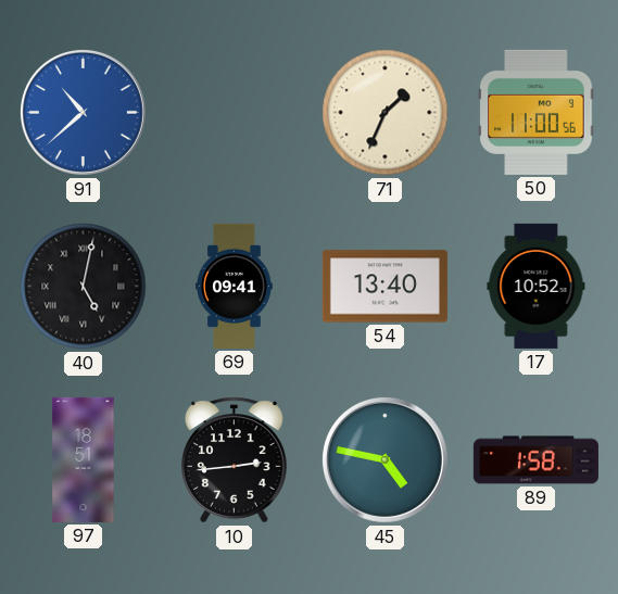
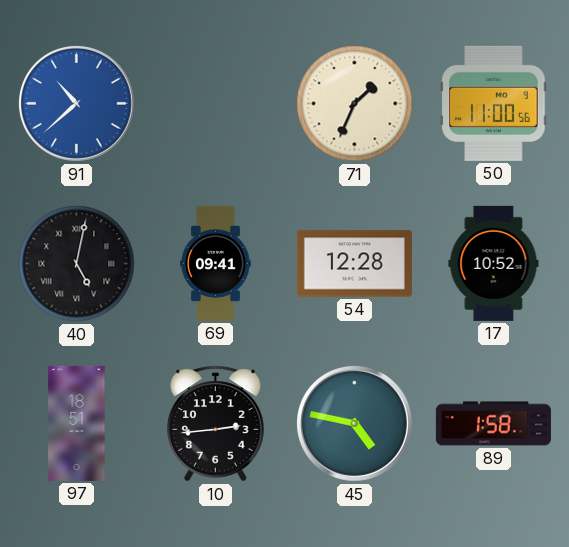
54: 13:40 -> 12:28 (354, 264)
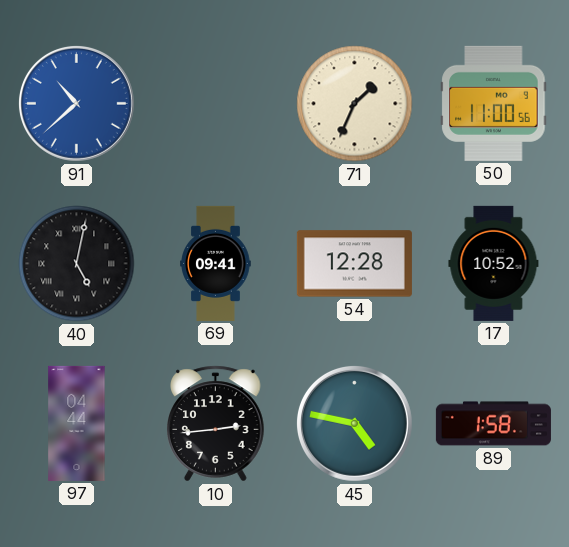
97: 18:51 -> 04:44 (77, 423)
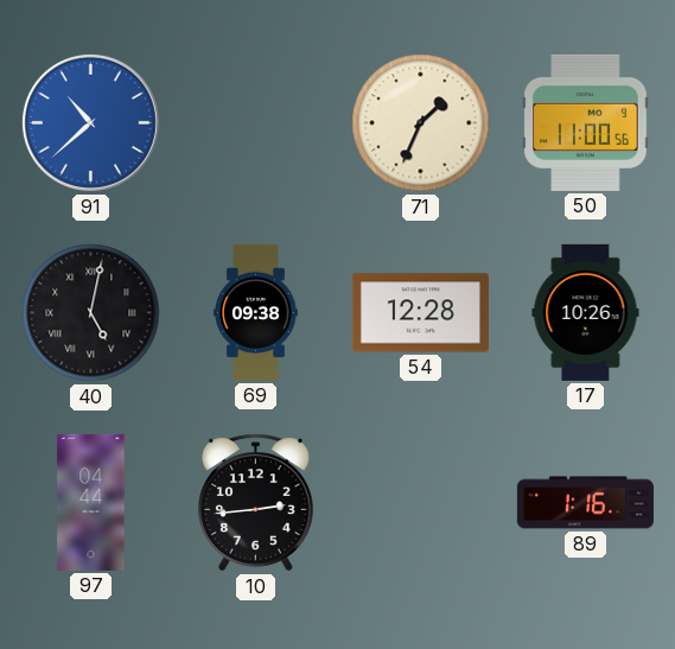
69: 09:41 -> 09:38 (256, 312)
17: 10:52 -> 10:26 (586, 312)
45: 4:47 -> none (354, 423)
89: 1:58 -> 1:16 (585, 503)
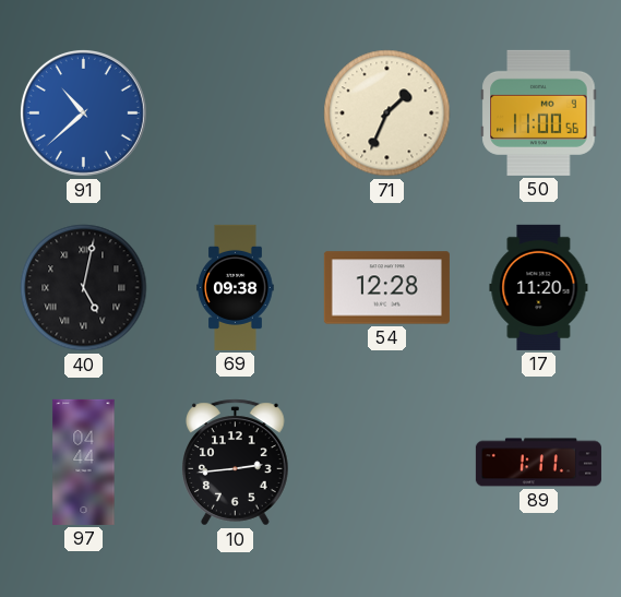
17: 10:26 -> 11:20 (539, 287)
89: 1:16 -> 1:11 (538, 463)
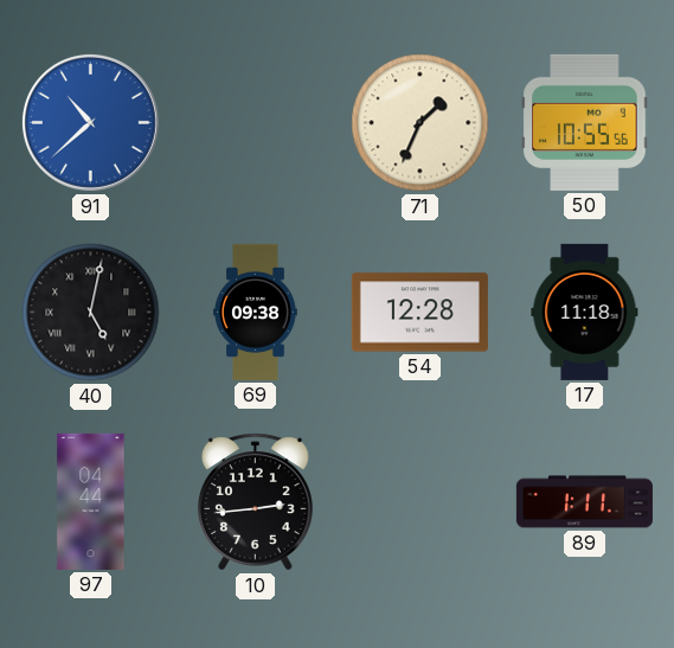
50: 11:00 -> 10:55 (585, 122)
17: 11:20 -> 11:18 (585, 312)
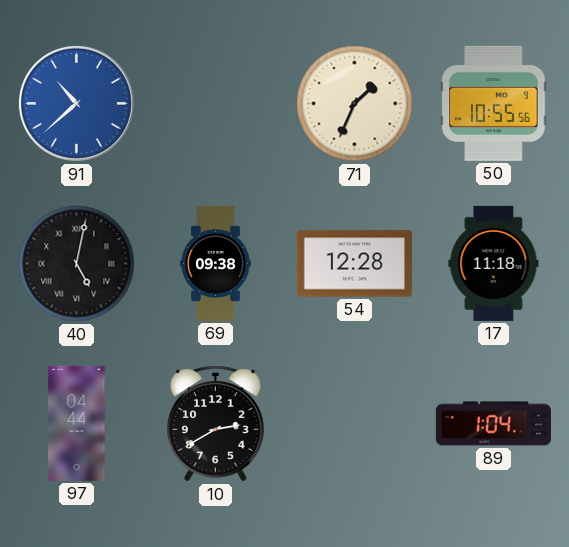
10: 2:44 -> 2:40 (216, 424)
89: 1:11 -> 1:04 (493, 424)
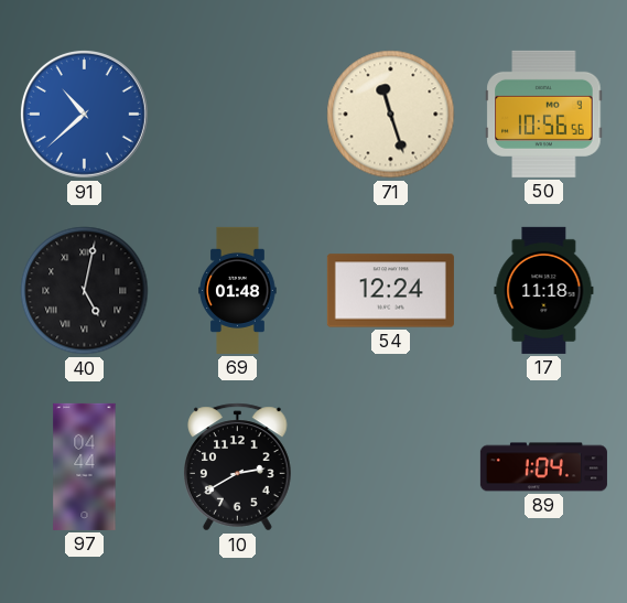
71: 1:34 -> 11:27 (391, 115)
50: 10:55 -> 10:56 (544, 114)
69: 09:38 -> 01:48 (238, 290)
54: 12:28 -> 12:24 (390, 291)
